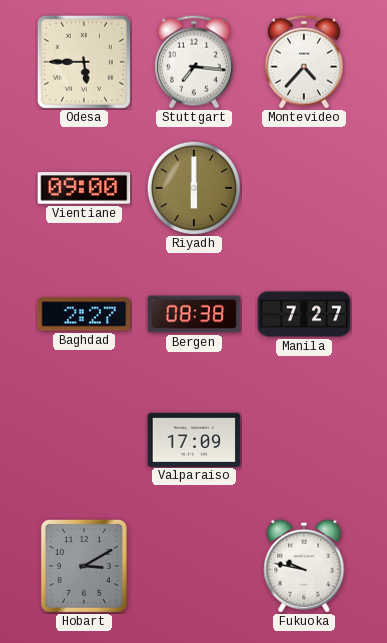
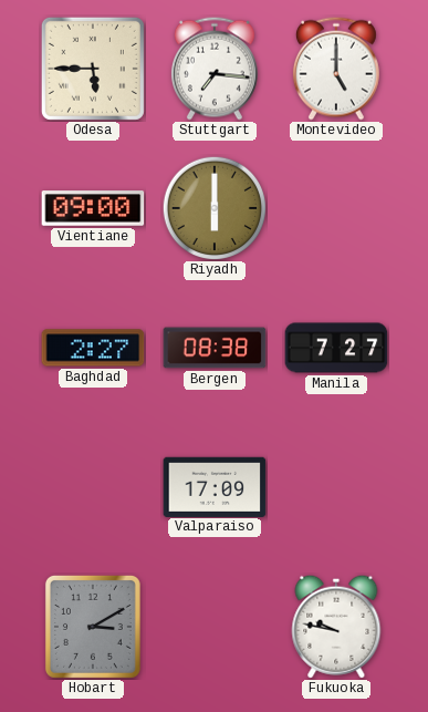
Montevideo: 4:37 -> 5:00 (336, 69)
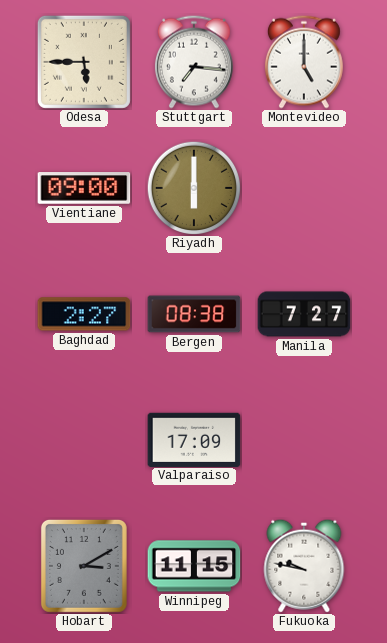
Winnipeg: none -> 11:15 (194, 566)
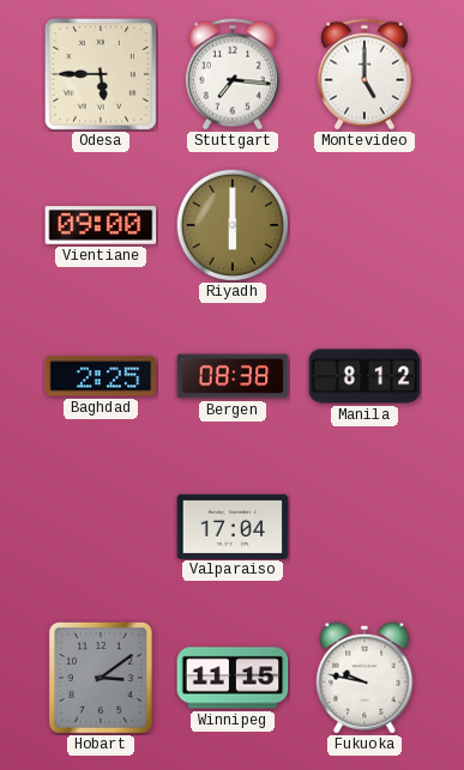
Baghdad: 2:27 -> 2:25 (101, 376)
Manila: 7:27 -> 8:12 (364, 376)
Valparaiso: 17:09 -> 17:04 (233, 526)
Hobart: 3:10 -> 3:09 (101, 678)
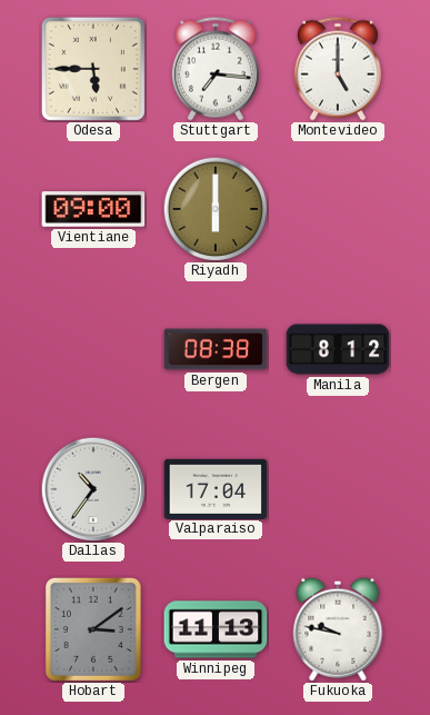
Baghdad: 2:25 -> none (101, 376)
Dallas: none -> 10:36 (93, 489)
Winnipeg: 11:15 -> 11:13 (216, 629)
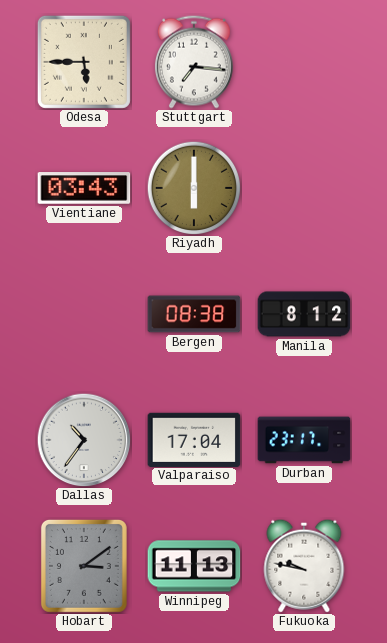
Montevideo: 5:00 -> none (338, 69)
Vientiane: 09:00 -> 03:43 (84, 188)
Durban: none -> 23:17 (304, 440)
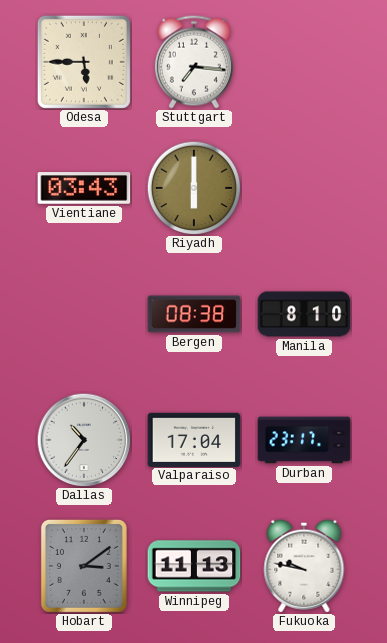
Manila: 8:12 -> 8:10 (304, 314)
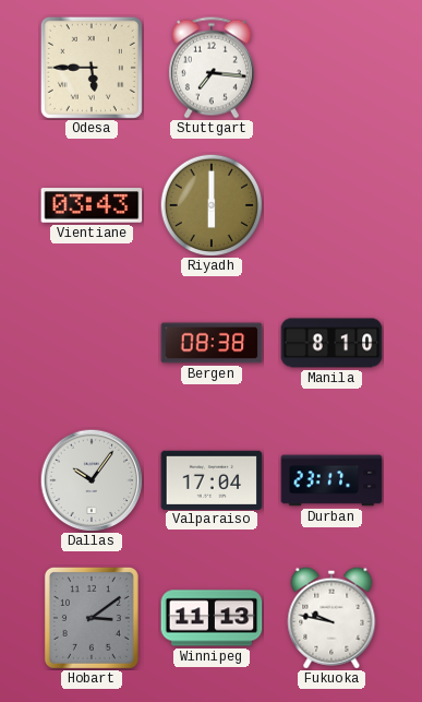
Dallas: 10:36 -> 10:06 (92, 480)
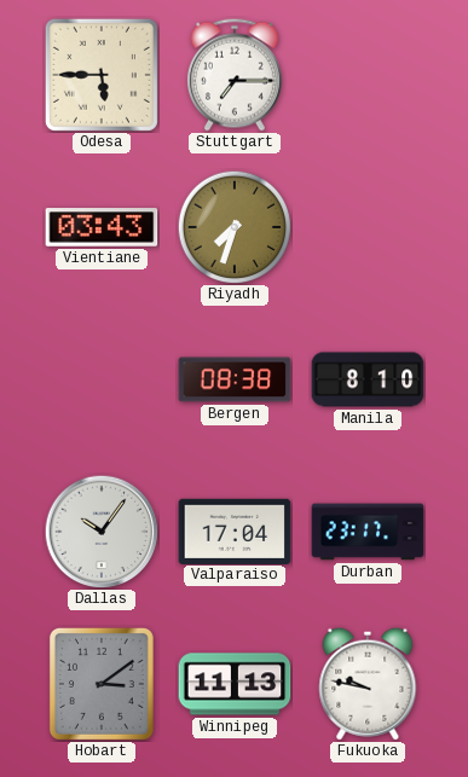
Stuttgart: 7:16 -> 7:15 (235, 75)
Riyadh: 6:00 -> 7:33 (235, 227)
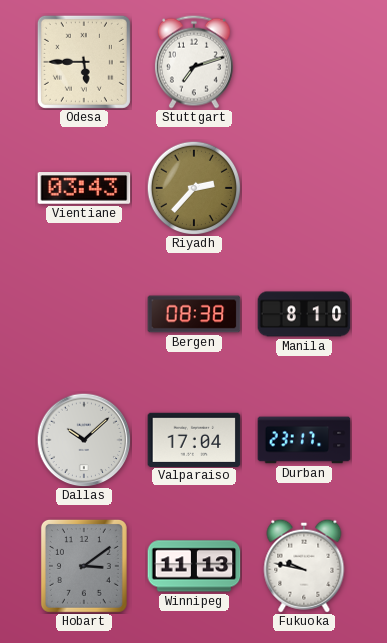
Stuttgart: 7:15 -> 7:12 (194, 62)
Riyadh: 7:33 -> 2:37 (194, 188)
Dallas: 10:06 -> 10:08 (84, 440)
